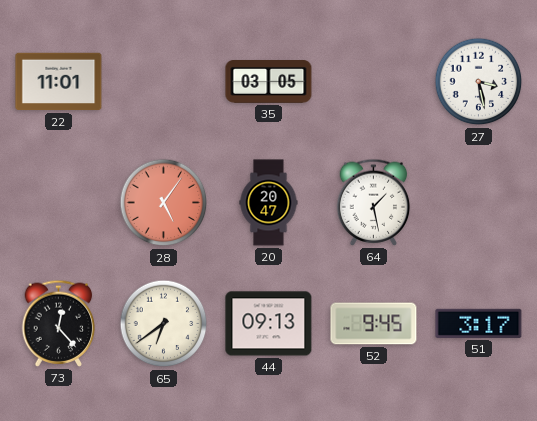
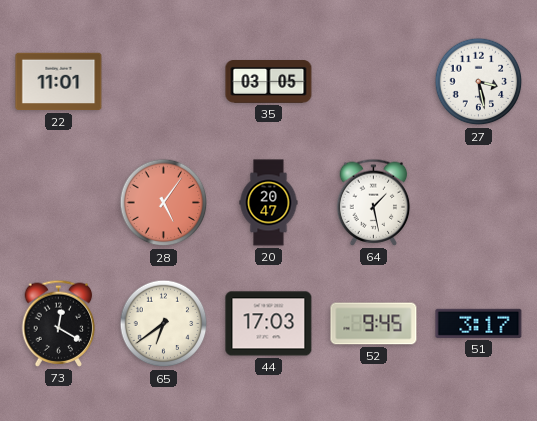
73: 12:23 -> 12:20 (59, 323)
44: 09:13 -> 17:03 (269, 324)
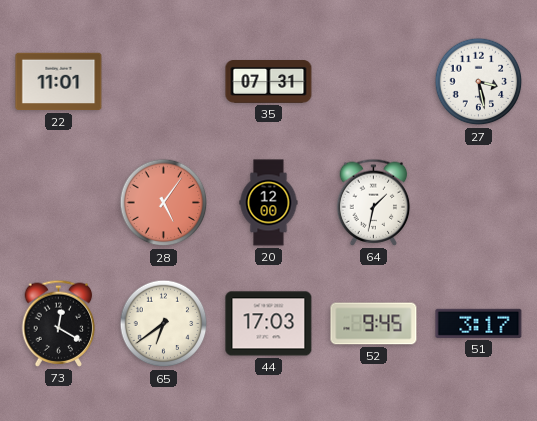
35: 03:05 -> 07:31 (269, 82)
20: 20:47 -> 12:00 (269, 203)
64: 1:28 -> 1:32 (374, 202)
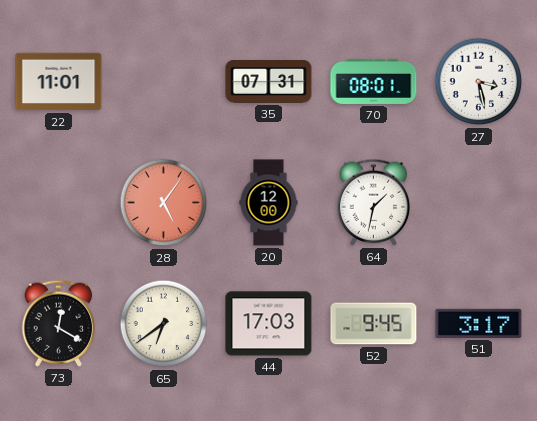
70: none -> 08:01 (374, 81)
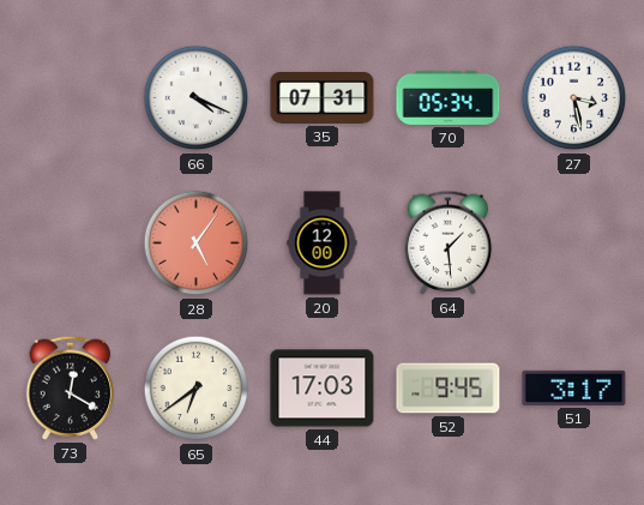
22: 11:01 -> none (59, 82)
66: none -> 4:19 (197, 98)
70: 08:01 -> 05:34 (449, 97)
64: 1:32 -> 1:29 (449, 242)
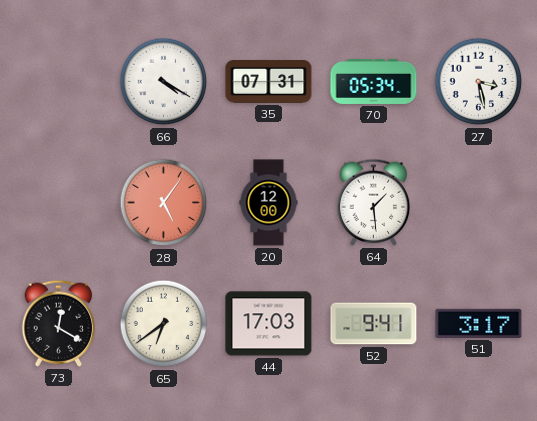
66: 4:19 -> 4:20 (164, 82)
52: 9:45 -> 9:41 (374, 324)
